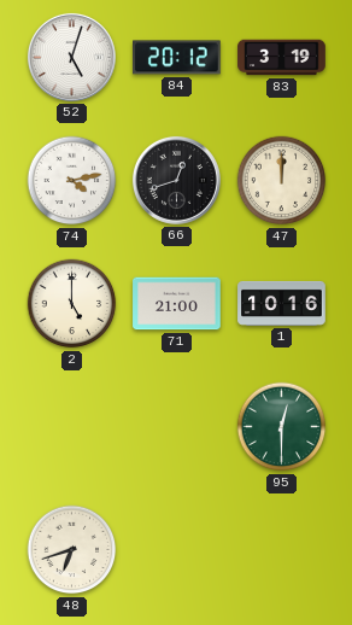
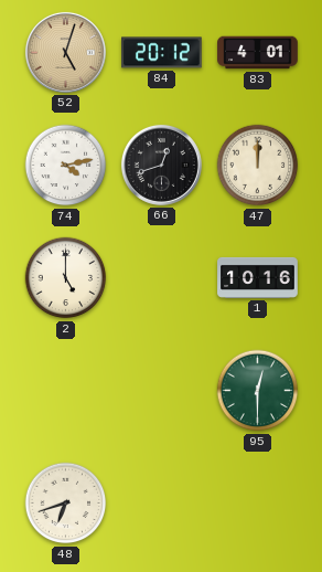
52 dial: white -> champagne (65, 52)
83: 3:19 -> 4:01 (258, 53)
71: 21:00 -> none (177, 304)
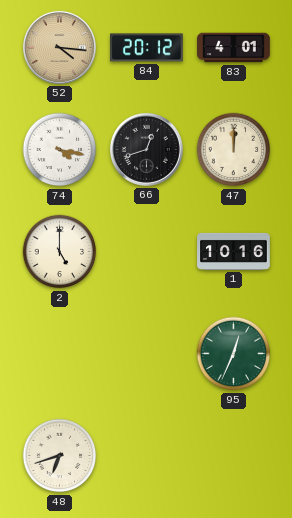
52: 5:03 -> 4:16 (59, 47)
74: 4:13 -> 4:17 (60, 150)
95: 12:30 -> 12:34 (234, 354)
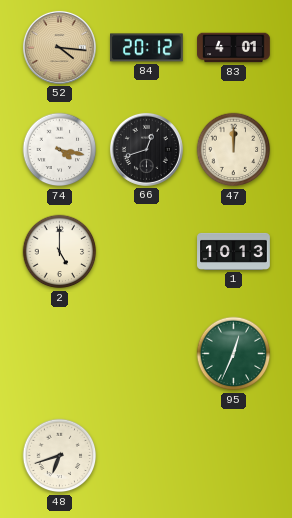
1: 10:16 -> 10:13 (234, 251)
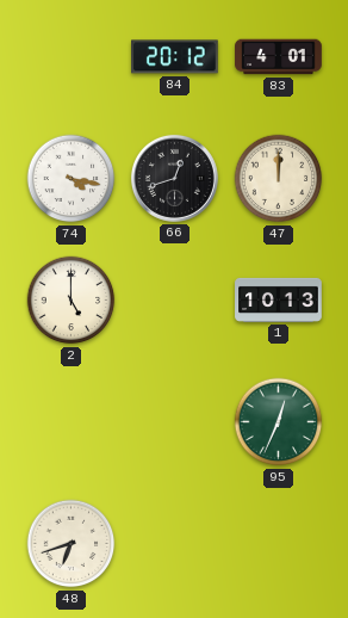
52: 4:16 -> none (59, 47)
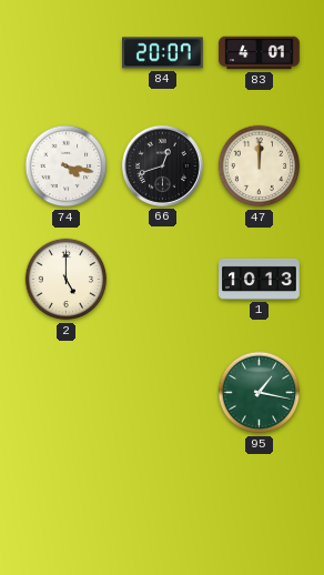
84: 20:12 -> 20:07 (163, 53)
95: 12:34 -> 1:17 (260, 393)
48: 6:42 -> none (72, 544)
